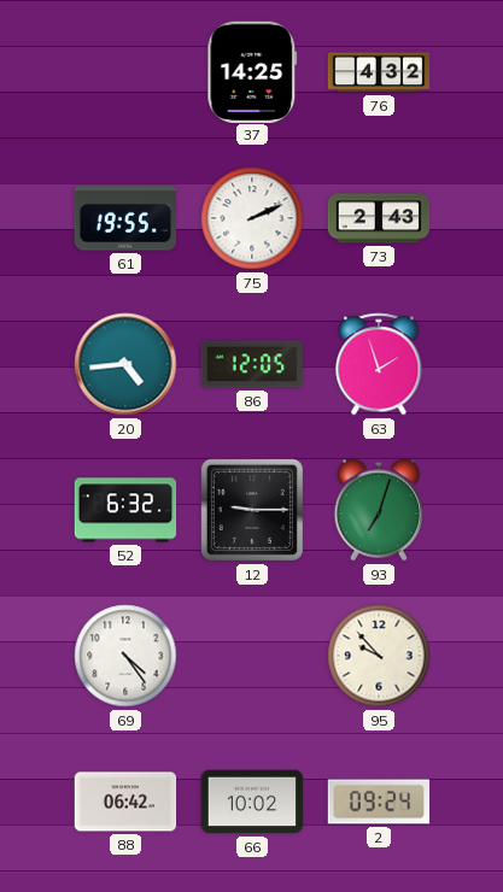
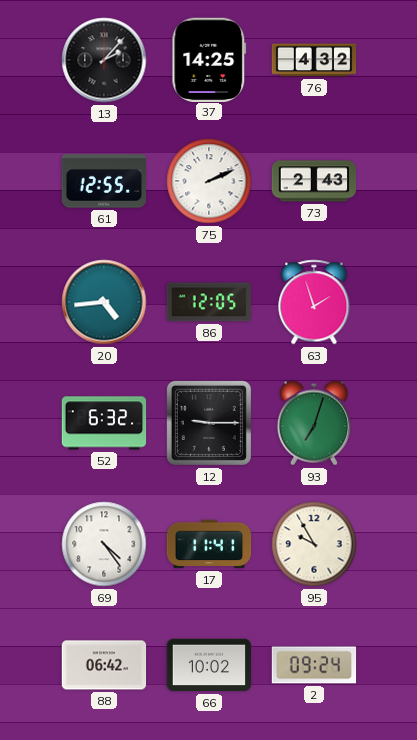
13: none -> 2:07 (104, 60)
61: 19:55 -> 12:55 (104, 181)
17: none -> 11:41 (209, 544)
95: 9:53 -> 9:55 (314, 544)
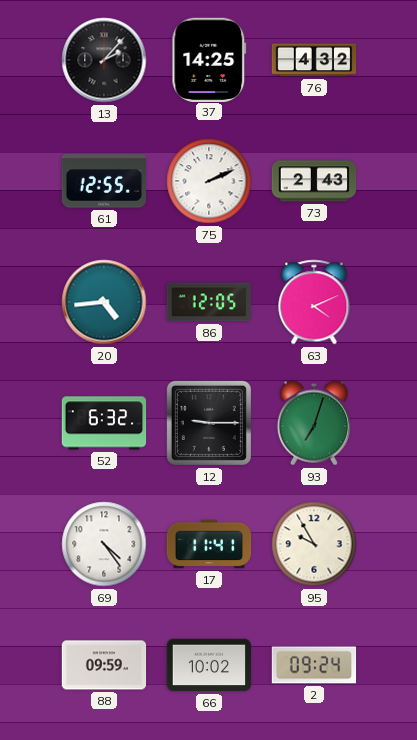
63: 1:57 -> 4:11 (314, 302)
88: 06:42 -> 09:59 (104, 665)
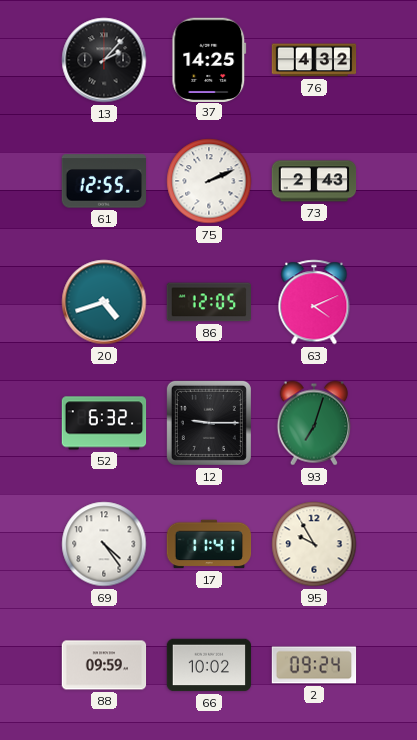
20: 4:44 -> 4:42 (104, 302)
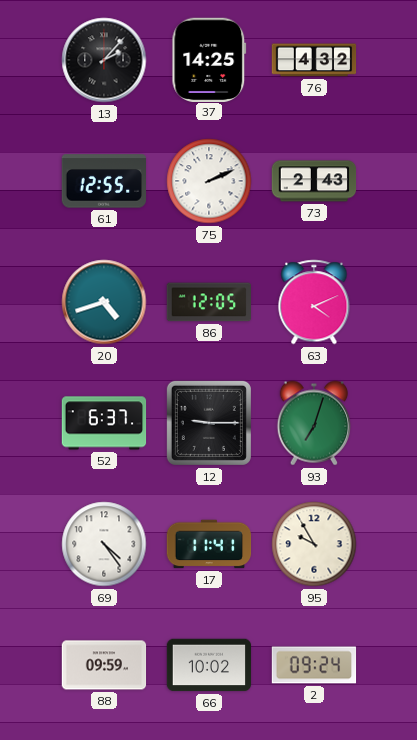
52: 6:32 -> 6:37 (104, 423)
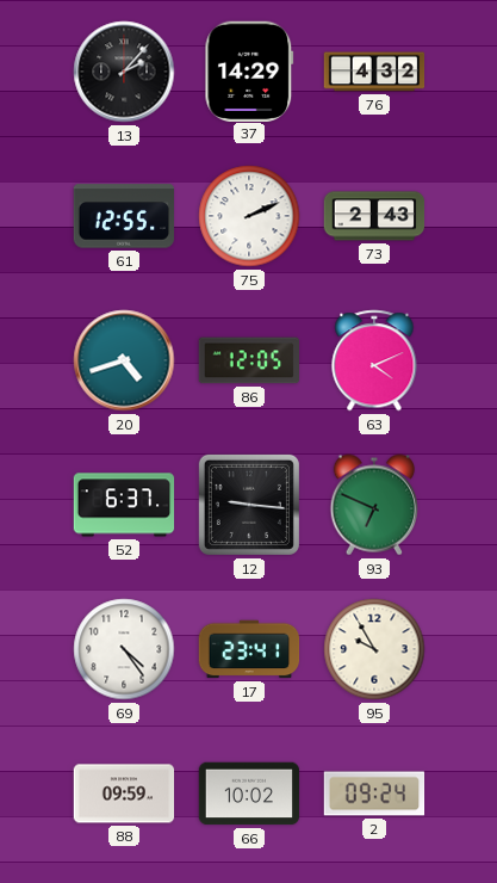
37: 14:25 -> 14:29 (249, 70)
12: 9:15 -> 9:16 (249, 505)
93: 7:03 -> 6:49 (373, 505)
17: 11:41 -> 23:41 (249, 649)
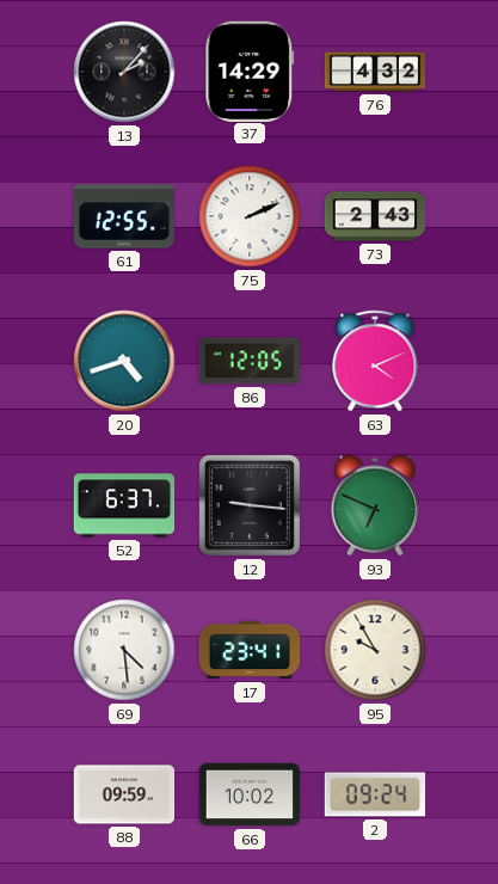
69: 4:24 -> 4:29 (124, 650)
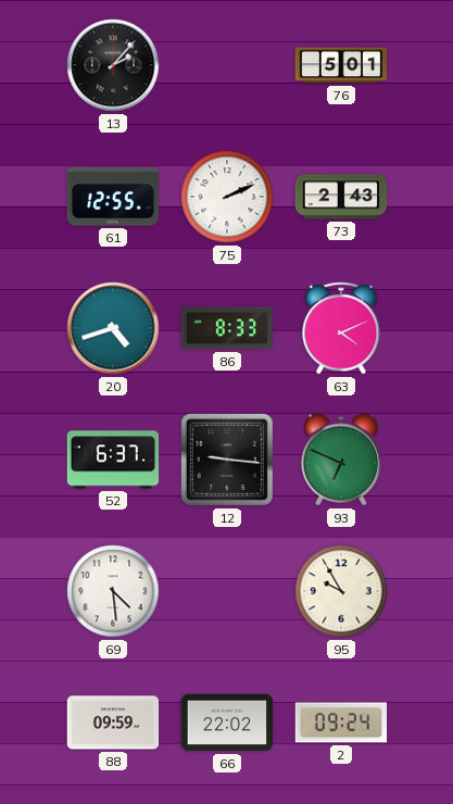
37: 14:29 -> none (250, 70)
76: 4:32 -> 5:01 (341, 65)
86: 12:05 -> 8:33 (226, 328)
17: 23:41 -> none (250, 650)
66: 10:02 -> 22:02 (227, 723)
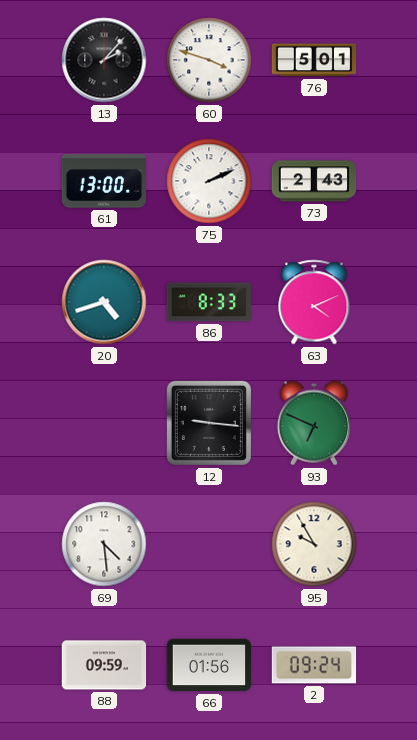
60: none -> 3:48 (209, 60)
61: 12:55 -> 13:00 (104, 181)
52: 6:37 -> none (113, 460)
66: 22:02 -> 01:56 (209, 665)
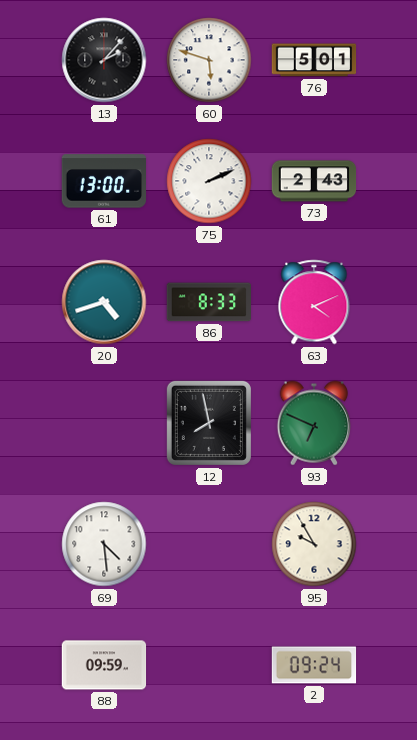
60: 3:48 -> 5:48 (209, 60)
12: 9:16 -> 7:58 (209, 423)
66: 01:56 -> none (209, 665)
